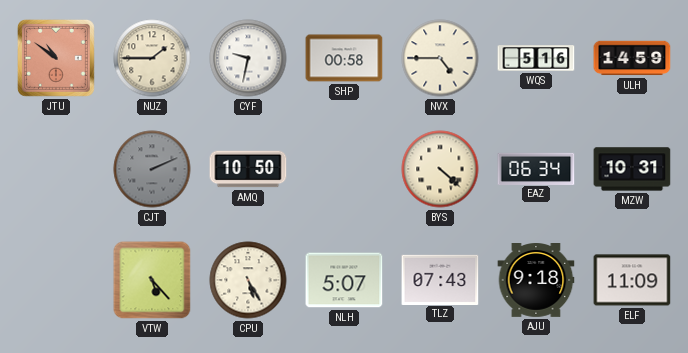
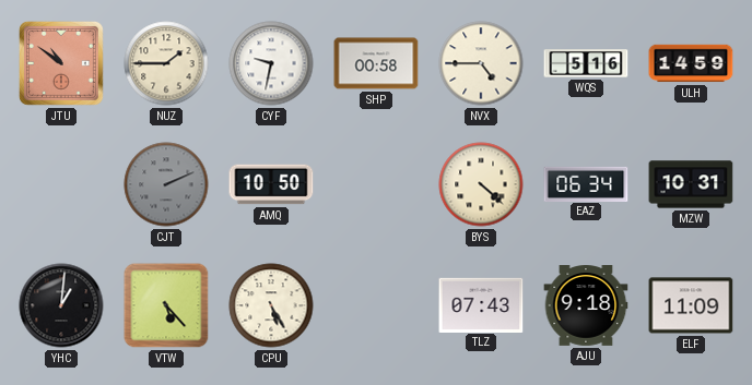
YHC: none -> 1:01 (61, 305)
NLH: 5:07 -> none (344, 280)
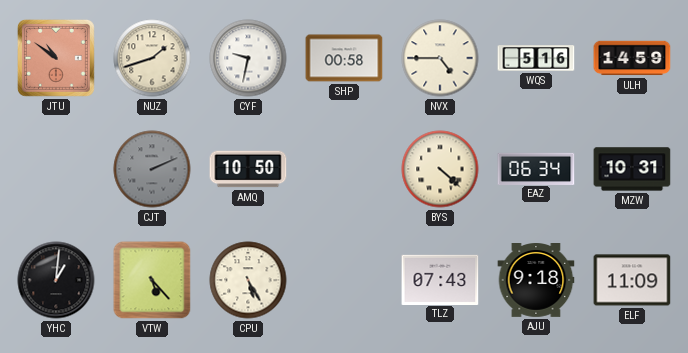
NUZ: 1:45 -> 1:42 (152, 58)
